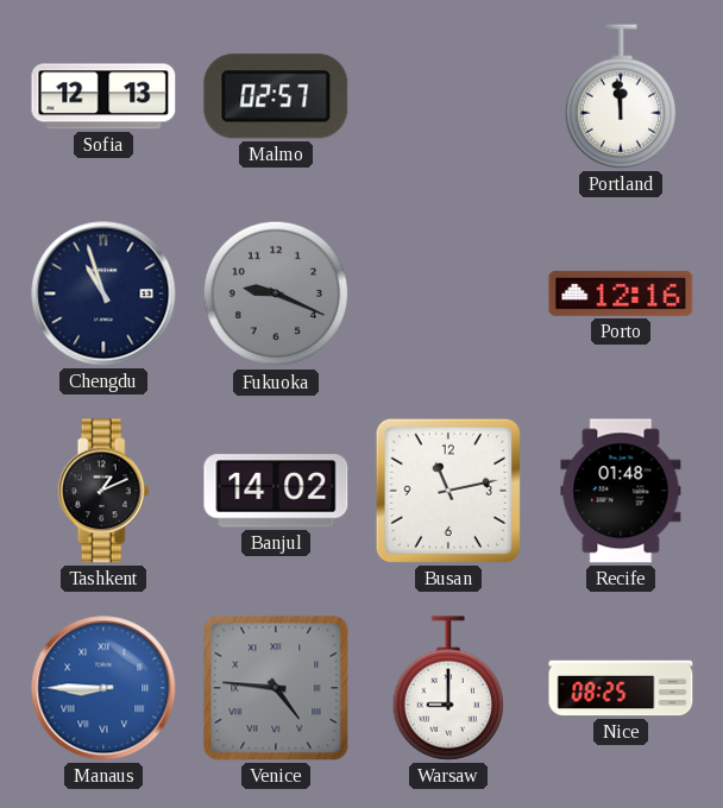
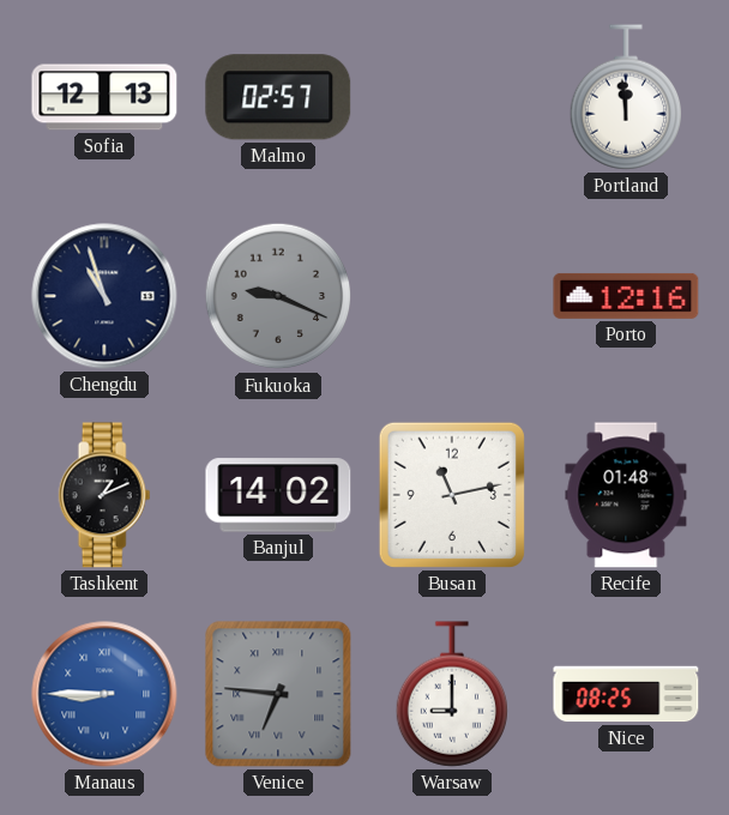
Venice: 4:46 -> 6:46 (278, 694)
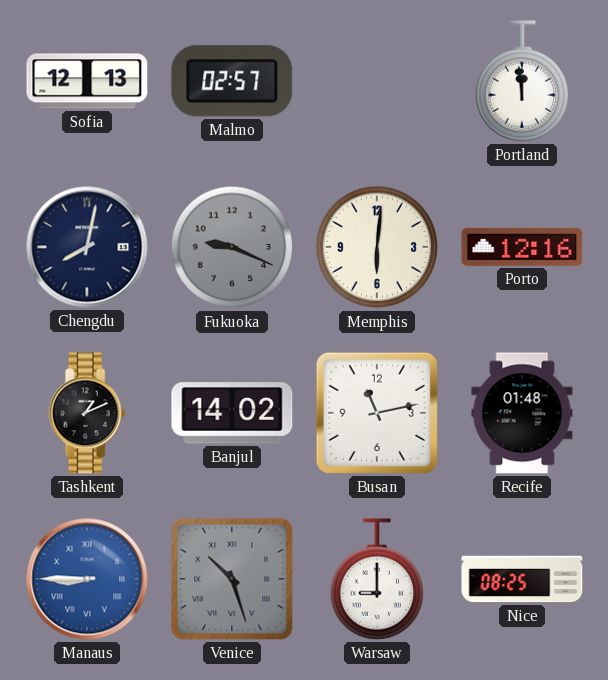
Chengdu: 10:57 -> 8:02 (87, 247)
Memphis: none -> 6:01 (377, 247)
Venice: 6:46 -> 10:27 (232, 579)
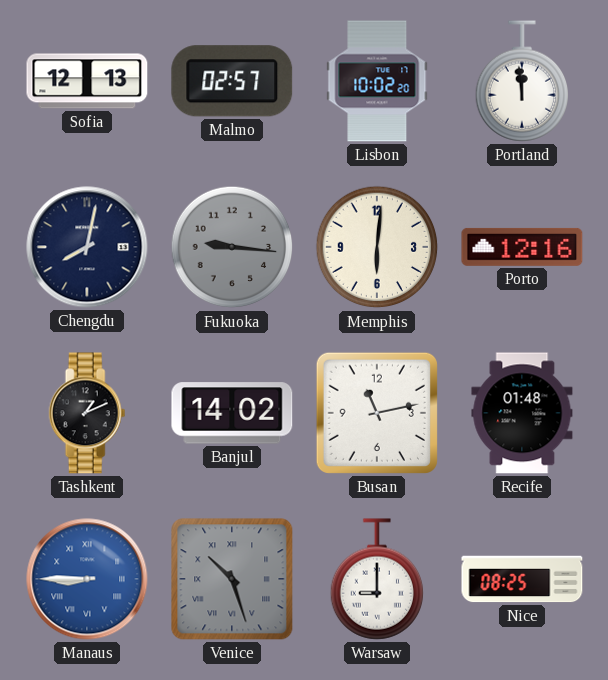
Lisbon: none -> 10:02 (377, 81)
Fukuoka: 9:19 -> 9:16 (232, 247)
